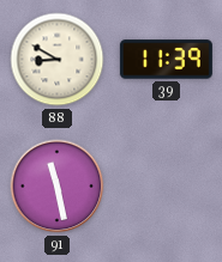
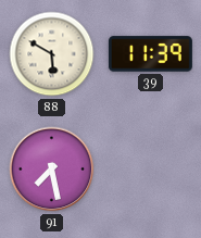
88: 8:50 -> 5:50 (52, 54)
91: 11:28 -> 7:28 (52, 170)
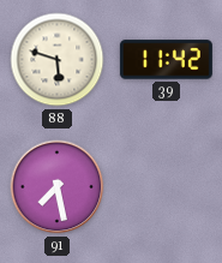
88: 5:50 -> 5:48 (58, 60)
39: 11:39 -> 11:42 (166, 60)
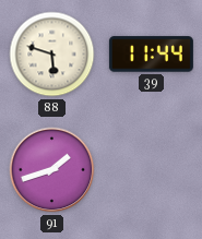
39: 11:42 -> 11:44 (151, 55)
91: 7:28 -> 1:42 (52, 170)
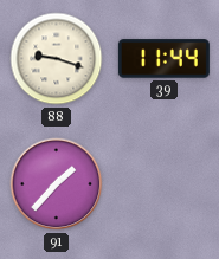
88: 5:48 -> 9:18 (57, 59)
91: 1:42 -> 1:37 (57, 184)
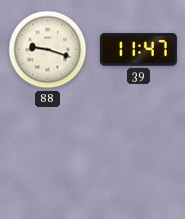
39: 11:44 -> 11:47 (138, 50)
91: 1:37 -> none (57, 184)
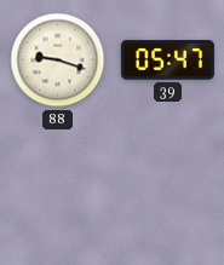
39: 11:47 -> 05:47 (167, 61)
